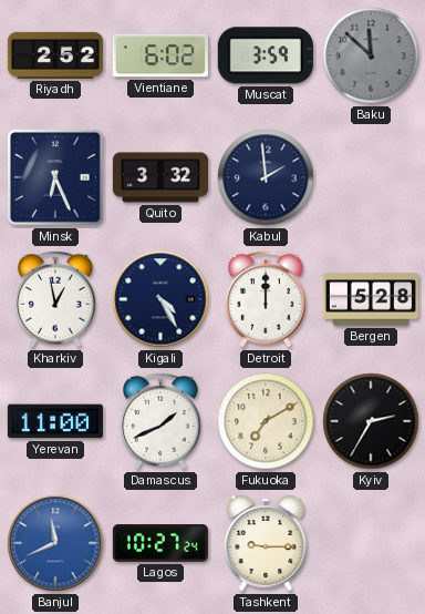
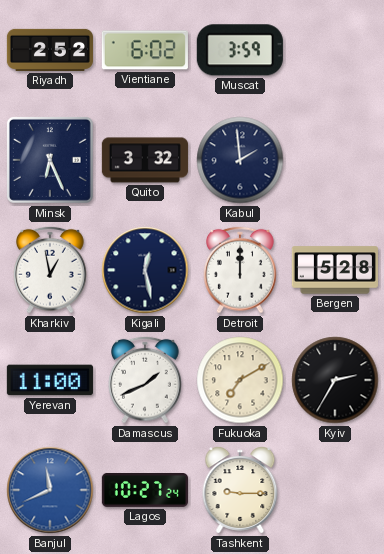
Baku: 11:52 -> none (371, 55)
Kigali: 4:25 -> 12:28 (145, 270)
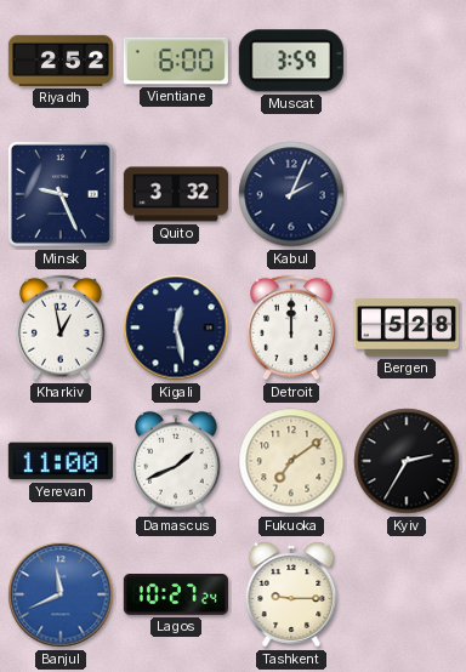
Vientiane: 6:02 -> 6:00 (176, 61)
Minsk: 6:26 -> 9:26 (61, 194)
Kabul: 1:59 -> 2:04 (291, 194)
Fukuoka: 7:10 -> 7:09 (291, 461)
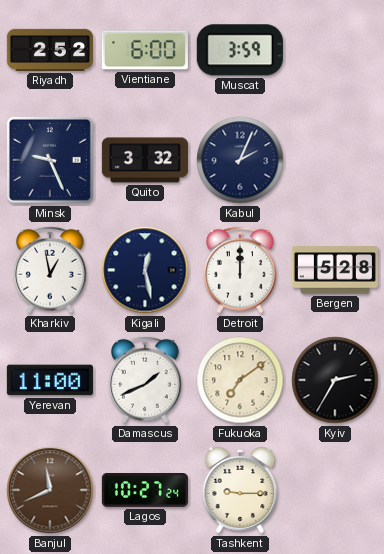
Banjul dial: blue -> brown (50, 490)
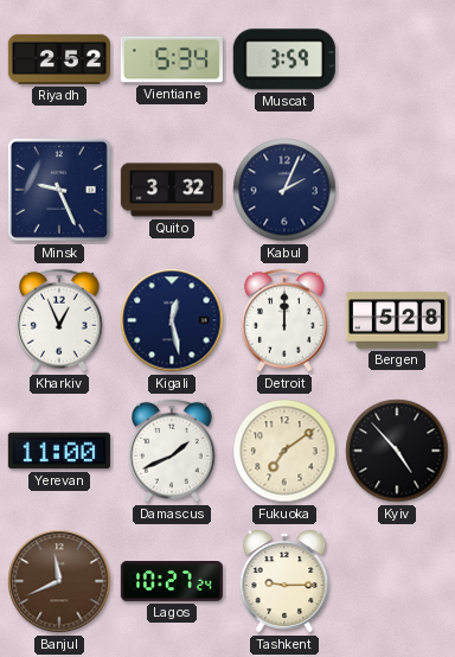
Vientiane: 6:00 -> 5:34 (172, 59)
Kharkiv: 12:58 -> 12:56 (60, 320)
Kyiv: 2:35 -> 4:53 (397, 451)
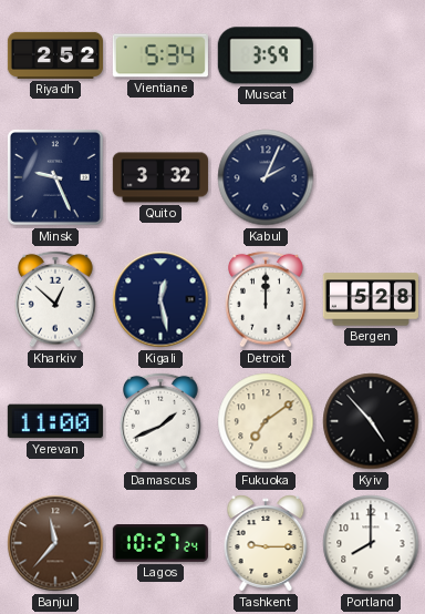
Kharkiv: 12:56 -> 12:52 (56, 299)
Banjul: 11:41 -> 11:37 (55, 543)
Portland: none -> 8:00 (371, 543)
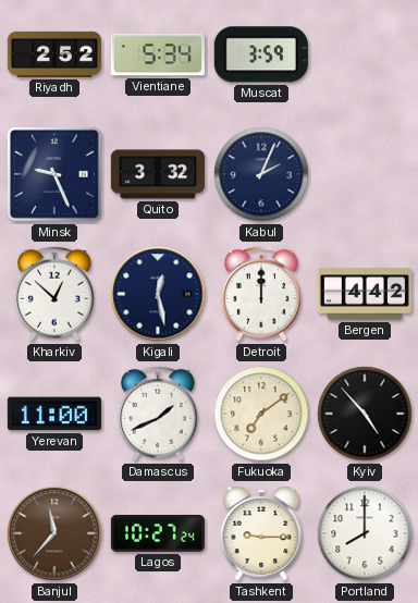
Bergen: 5:28 -> 4:42 (365, 294)
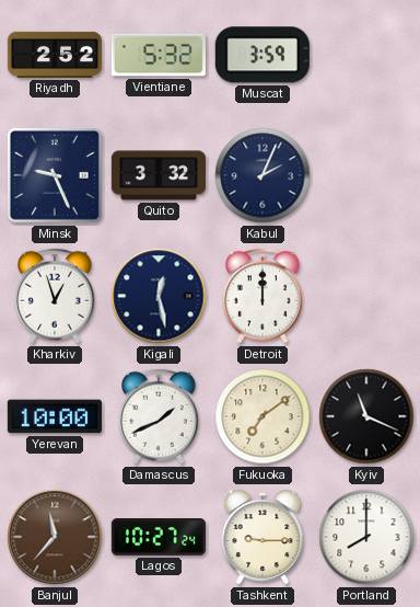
Vientiane: 5:34 -> 5:32 (159, 55)
Kharkiv: 12:52 -> 12:57 (56, 296)
Bergen: 4:42 -> none (365, 294)
Yerevan: 11:00 -> 10:00 (55, 416)
Kyiv: 4:53 -> 11:19 (366, 416)
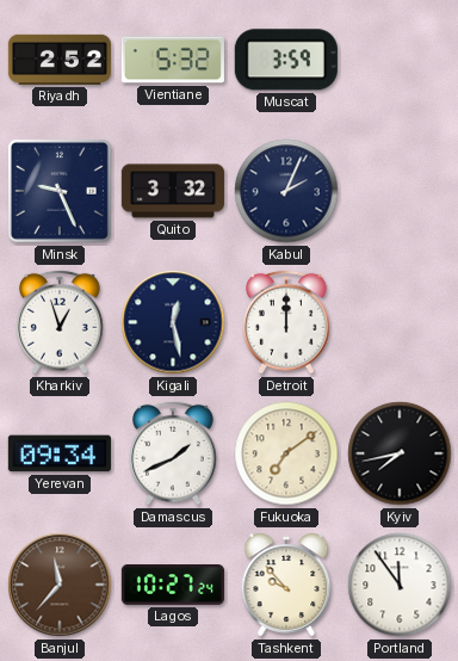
Yerevan: 10:00 -> 09:34 (60, 453)
Kyiv: 11:19 -> 7:43 (400, 453)
Tashkent: 9:15 -> 9:53 (286, 585)
Portland: 8:00 -> 11:54 (400, 585)
